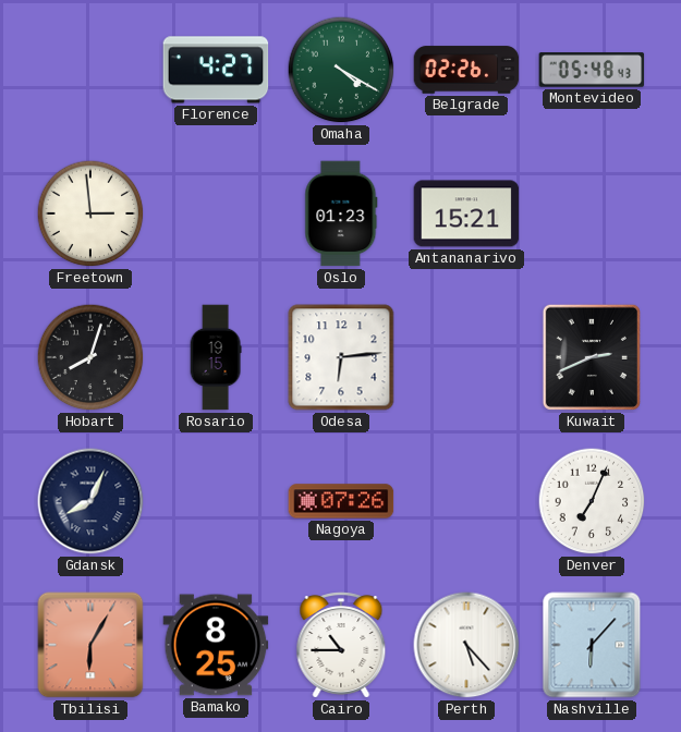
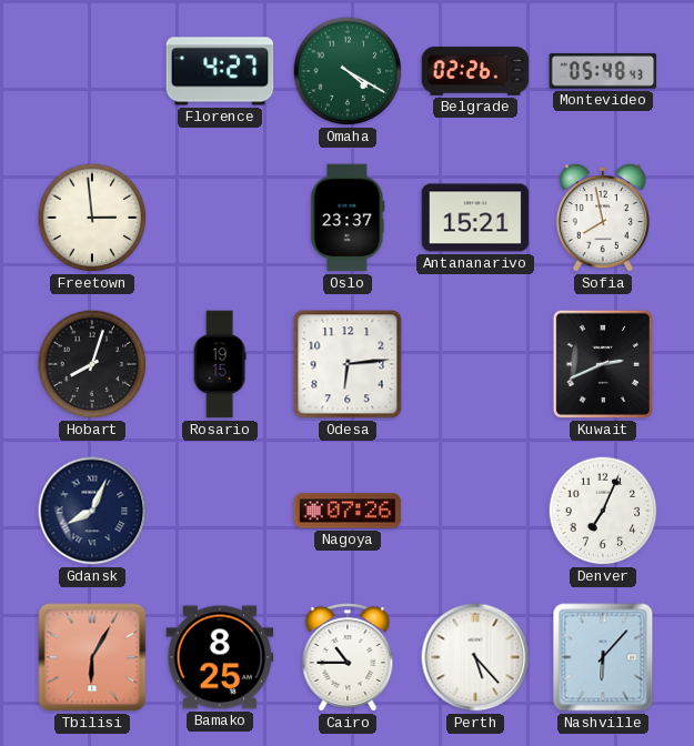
Oslo: 01:23 -> 23:37 (348, 218)
Sofia: none -> 7:58 (603, 218)
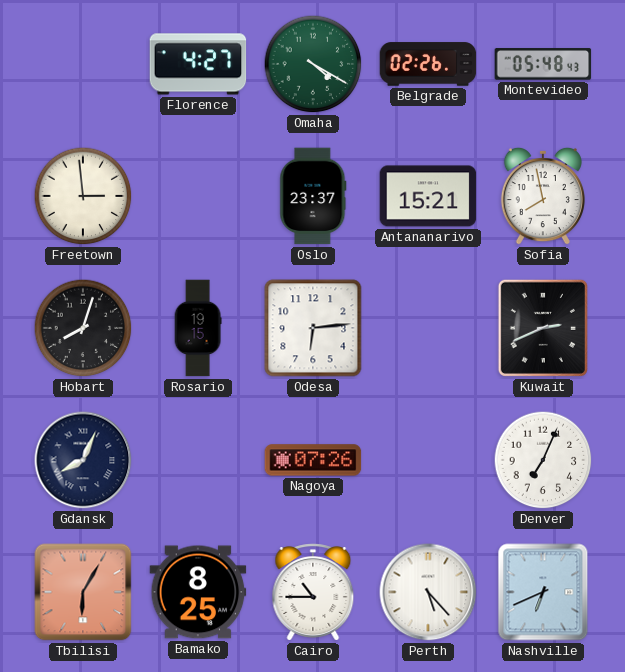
Nashville: 6:07 -> 6:41 (543, 592)
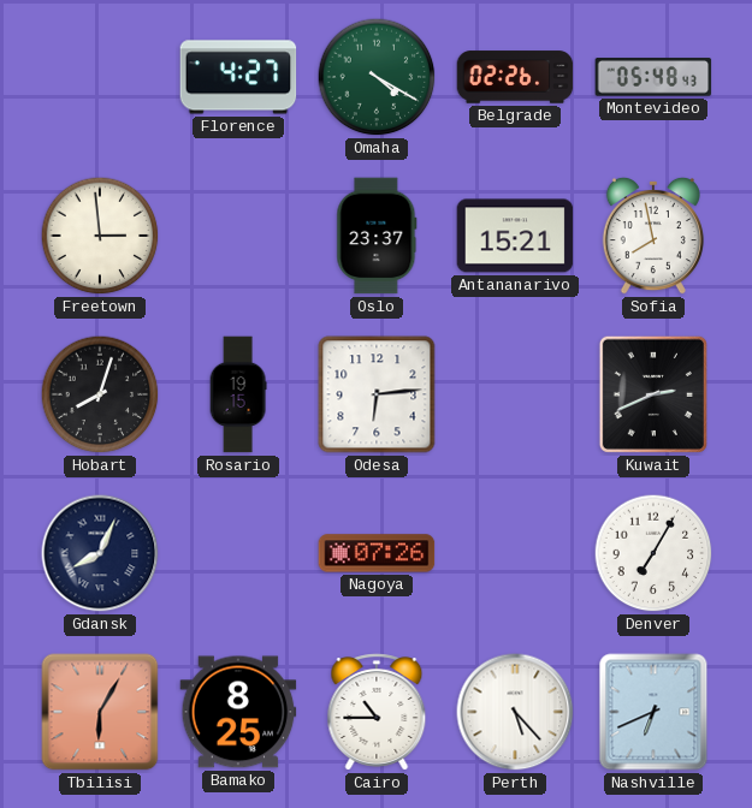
Denver: 7:04 -> 7:05 (653, 553)
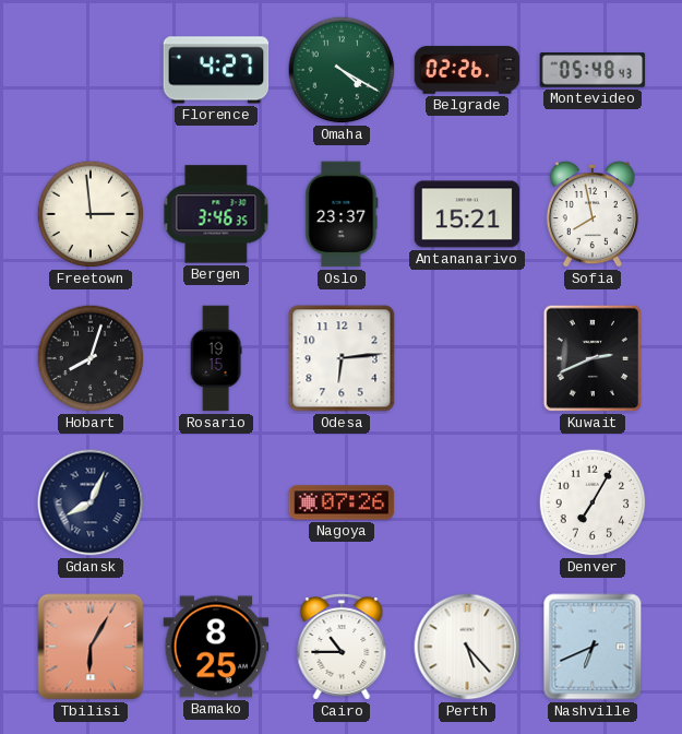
Bergen: none -> 3:46 (216, 214)
